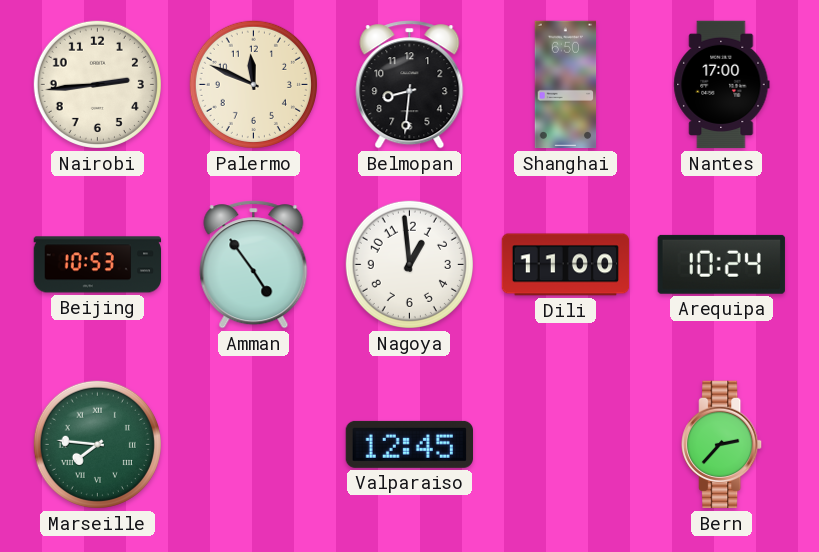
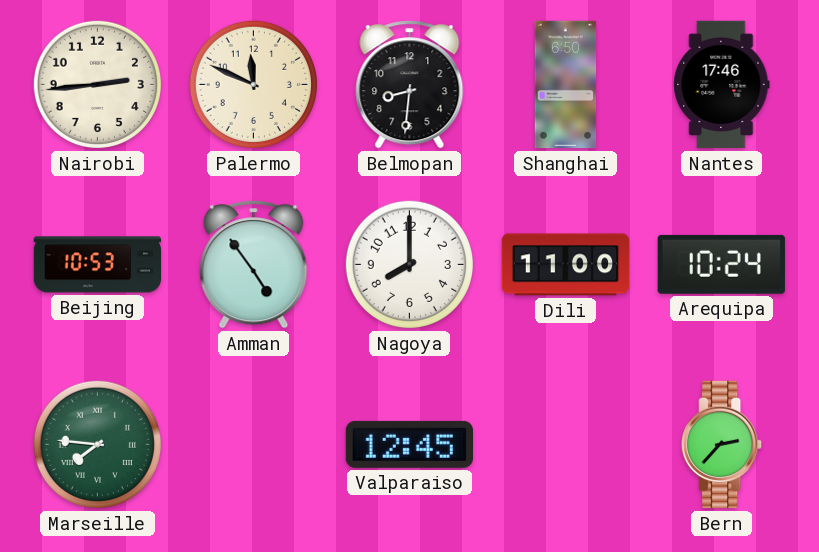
Nantes: 17:00 -> 17:46 (722, 85)
Nagoya: 12:59 -> 8:00 (409, 264)
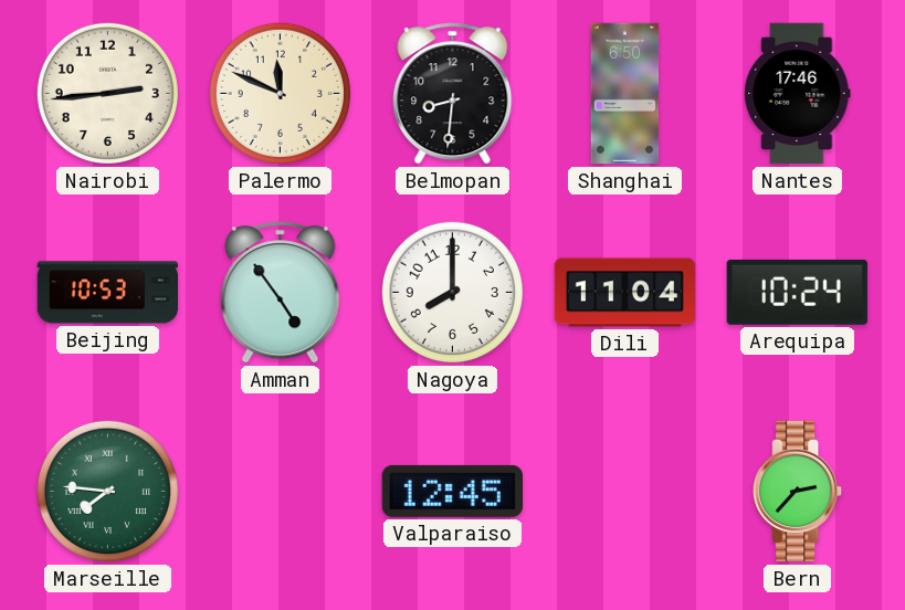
Dili: 11:00 -> 11:04 (625, 293)
